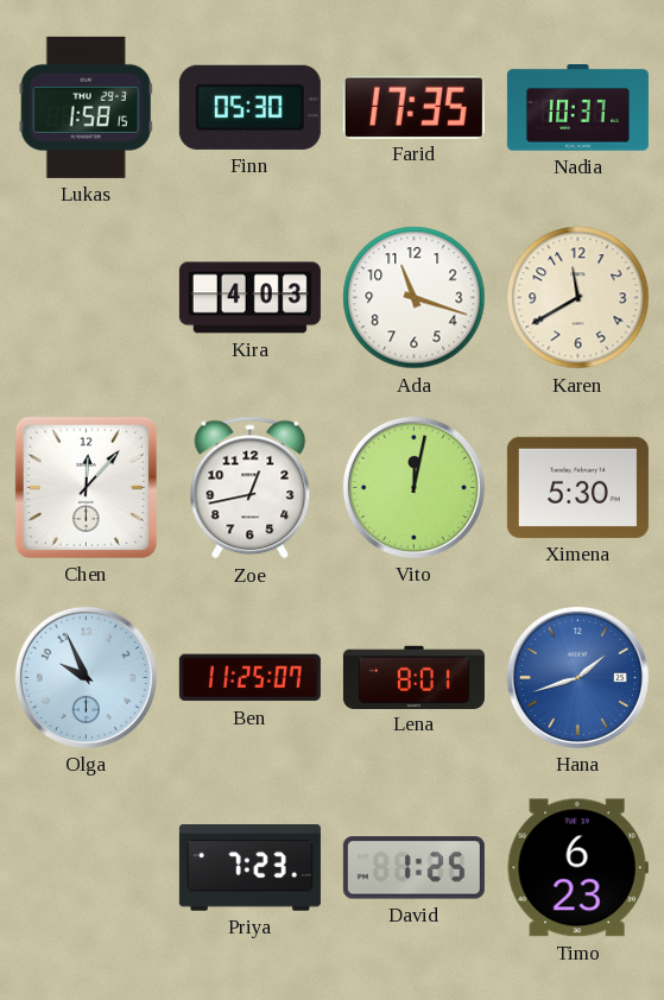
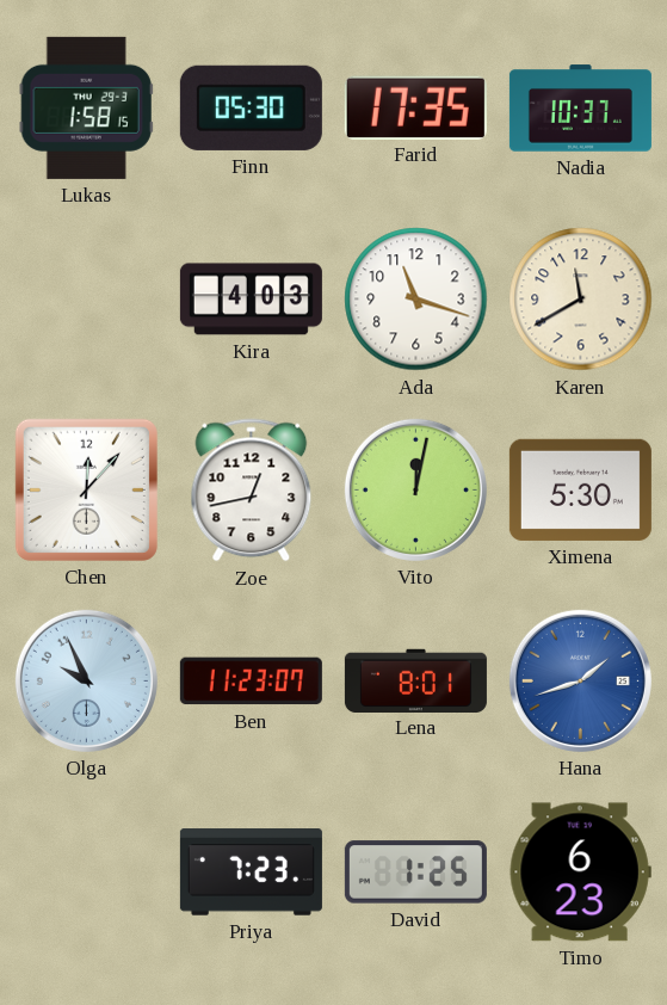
Ben: 11:25 -> 11:23 (251, 682)
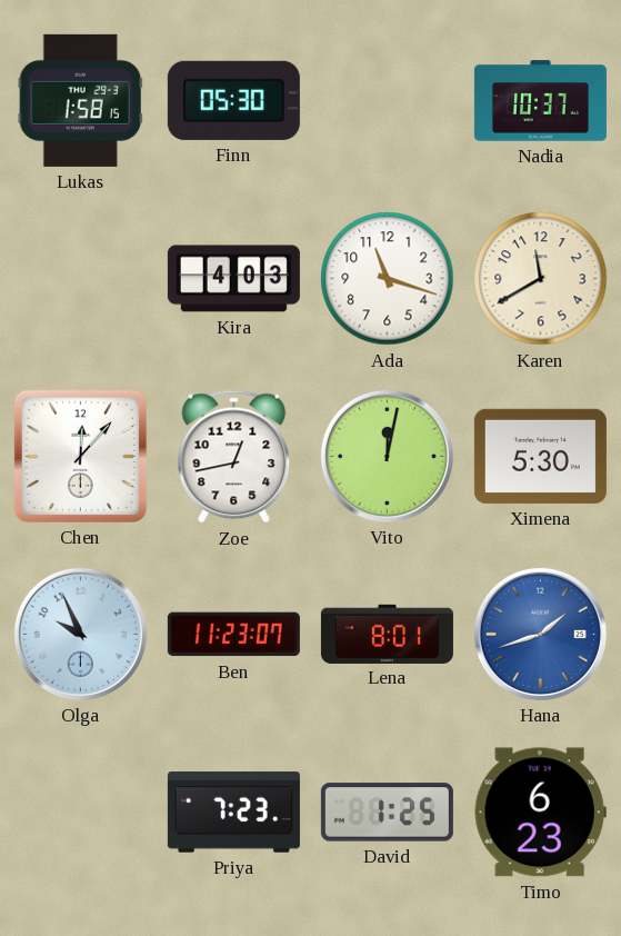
Farid: 17:35 -> none (415, 107)
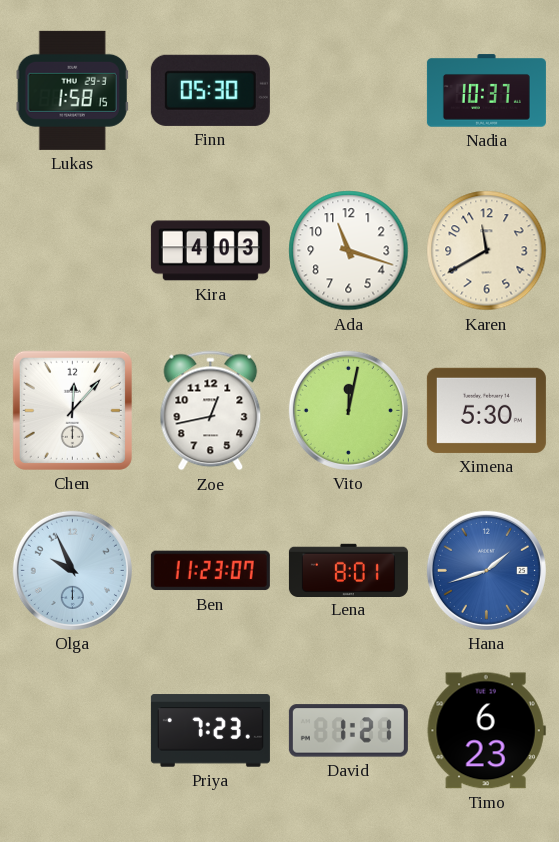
David: 1:25 -> 1:21 (348, 731)
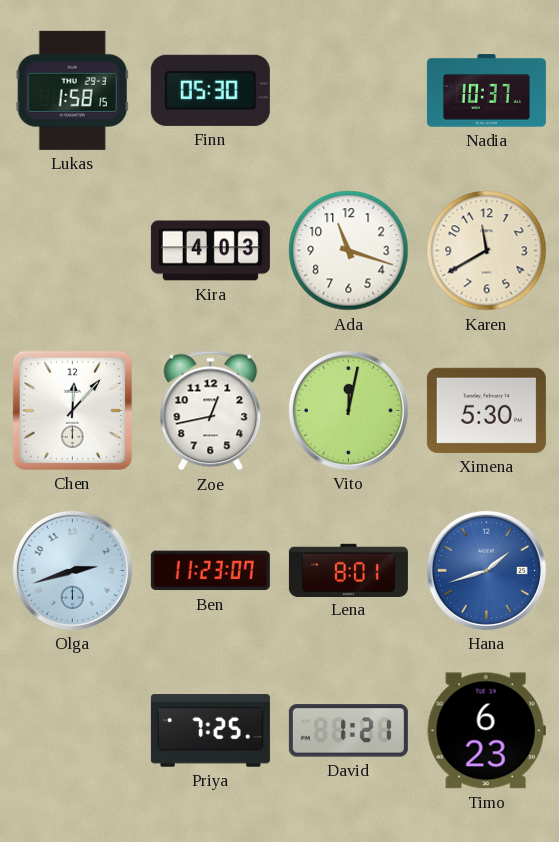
Olga: 9:56 -> 2:42 (72, 570)
Priya: 7:23 -> 7:25 (210, 731)
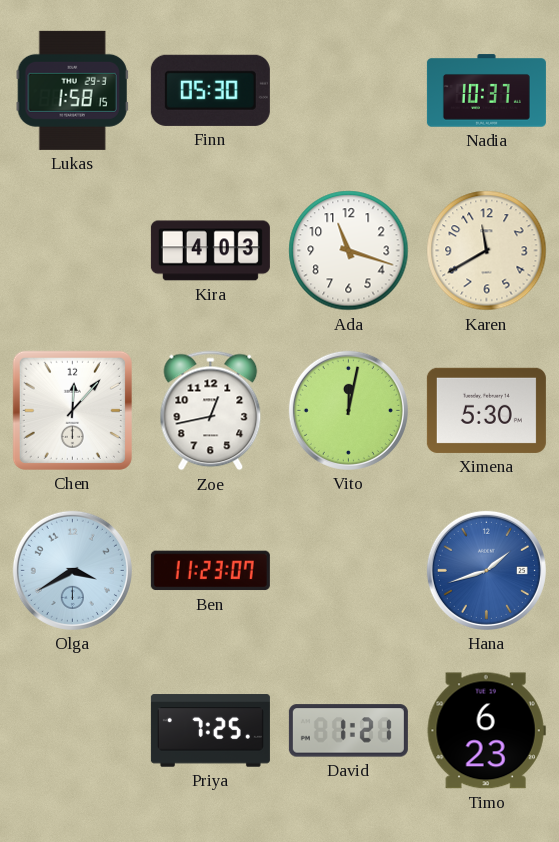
Olga: 2:42 -> 3:40 (72, 570)
Lena: 8:01 -> none (348, 570)
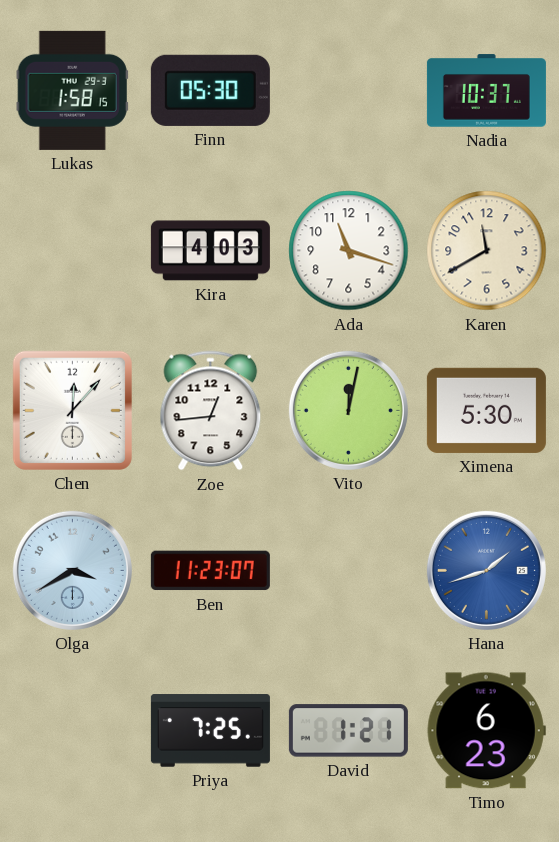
Zoe: 12:43 -> 12:44 (211, 411)
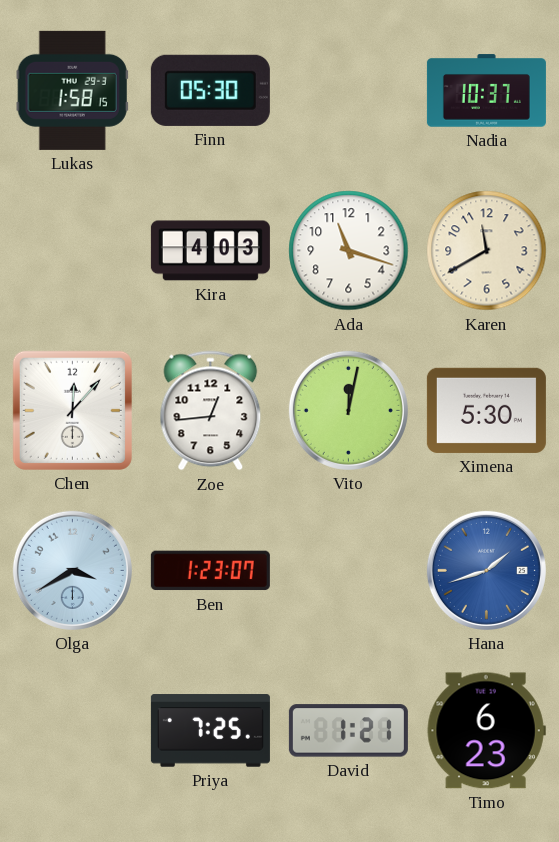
Ben: 11:23 -> 1:23 (210, 571)
